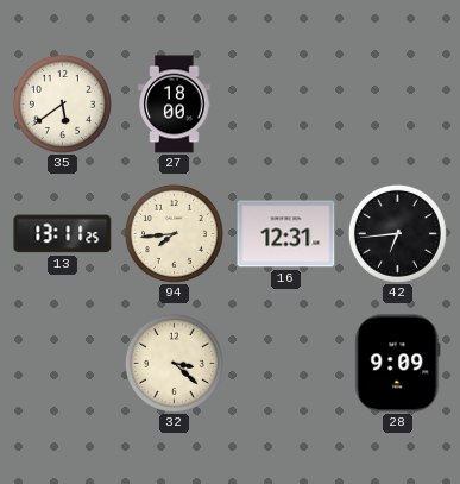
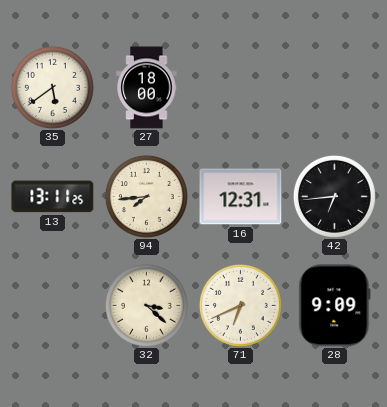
71: none -> 6:41 (240, 305)
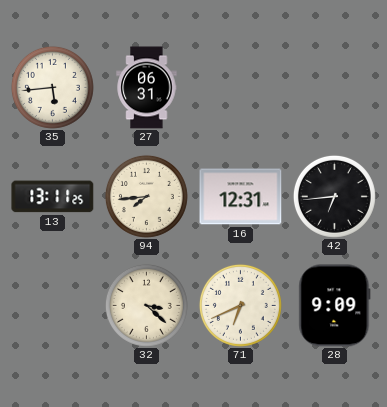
35: 5:39 -> 5:44 (52, 87)
27: 18:00 -> 06:31 (147, 88)
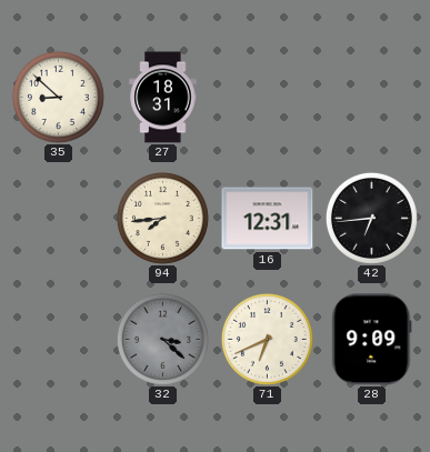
35: 5:44 -> 8:52 (58, 97)
27: 06:31 -> 18:31 (163, 98)
13: 13:11 -> none (53, 197)
32 dial: cream -> grey (162, 339)
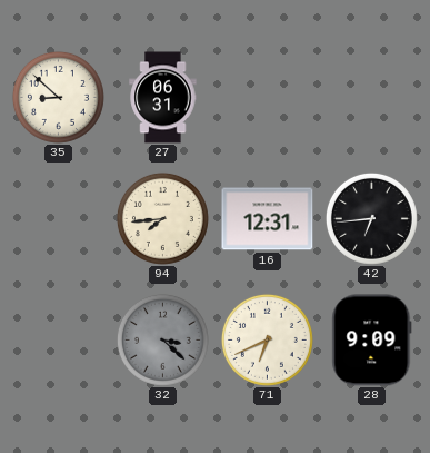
27: 18:31 -> 06:31 (163, 98)
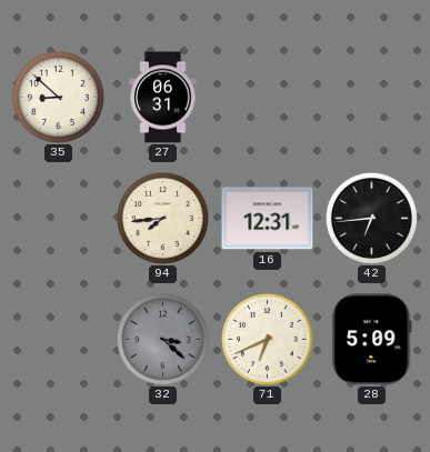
28: 9:09 -> 5:09 (372, 340)
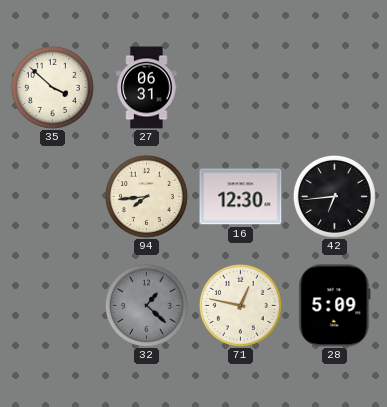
35: 8:52 -> 3:52 (52, 87)
16: 12:31 -> 12:30 (241, 197)
32: 3:22 -> 1:22 (146, 305)
71: 6:41 -> 12:47 (240, 305)
